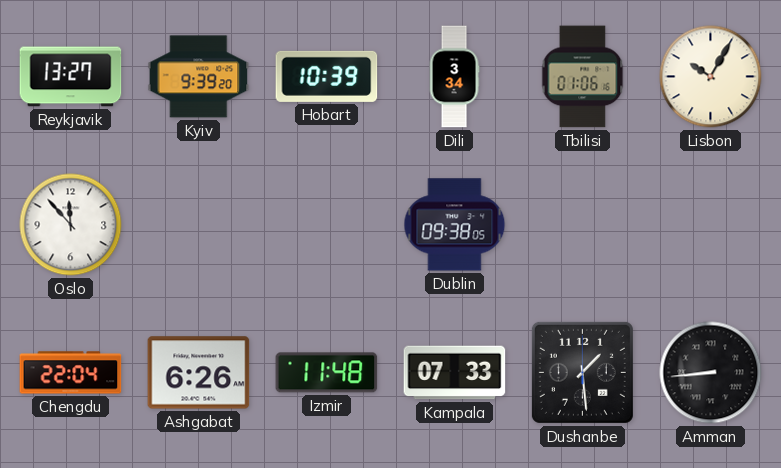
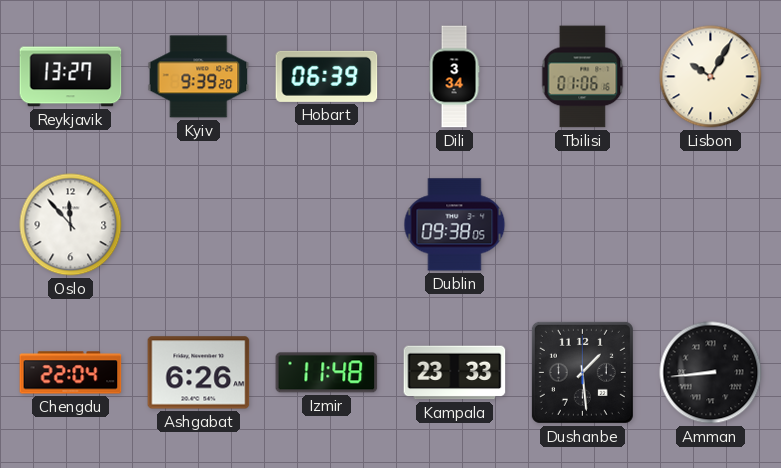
Hobart: 10:39 -> 06:39 (327, 76)
Kampala: 07:33 -> 23:33 (455, 373)
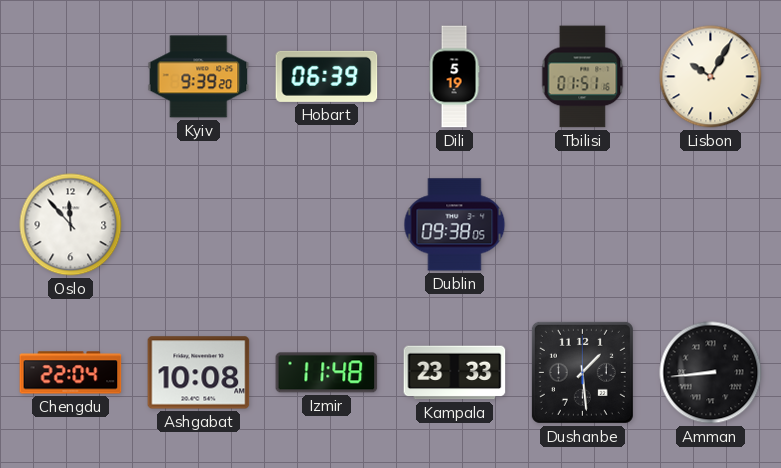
Reykjavik: 13:27 -> none (71, 77)
Dili: 3:34 -> 5:19 (454, 77)
Tbilisi: 01:06 -> 01:51 (583, 77)
Ashgabat: 6:26 -> 10:08 (199, 373)
